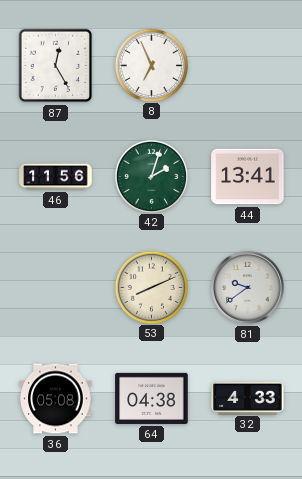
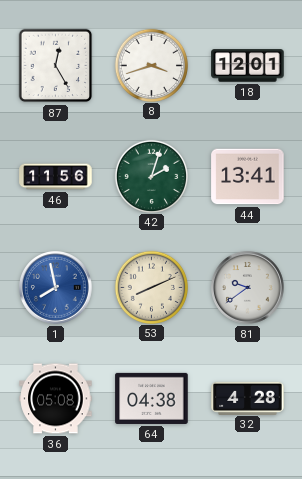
8: 6:56 -> 3:42 (151, 65)
18: none -> 12:01 (248, 66)
1: none -> 7:58 (56, 288)
32: 4:33 -> 4:28 (248, 398)
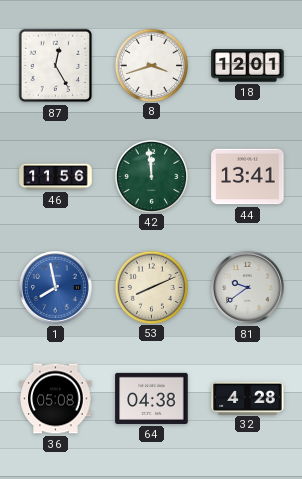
42: 2:03 -> 11:59 (151, 176)
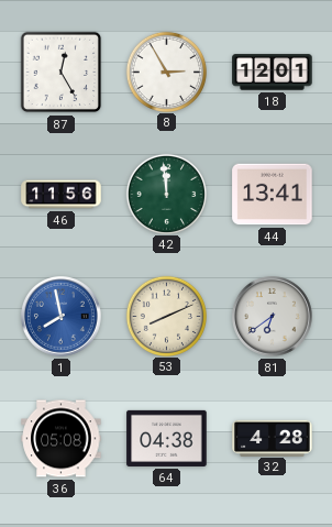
8: 3:42 -> 2:55 (166, 72)
81: 9:39 -> 6:39 (273, 317)
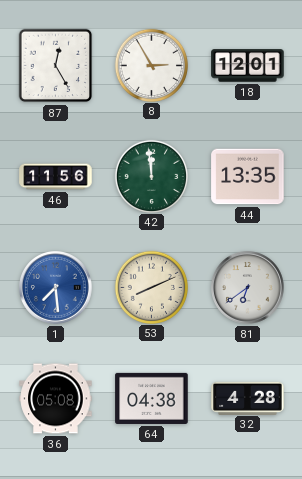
44: 13:41 -> 13:35 (248, 177)
1: 7:58 -> 7:29 (56, 288)
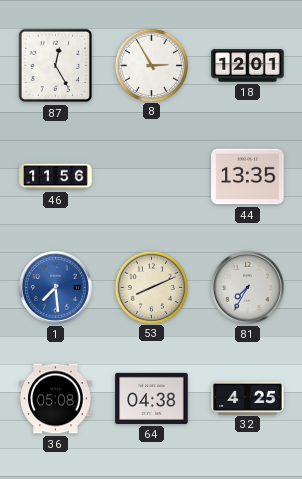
42: 11:59 -> none (151, 176)
81: 6:39 -> 7:35 (248, 288)
32: 4:28 -> 4:25 (248, 398)
